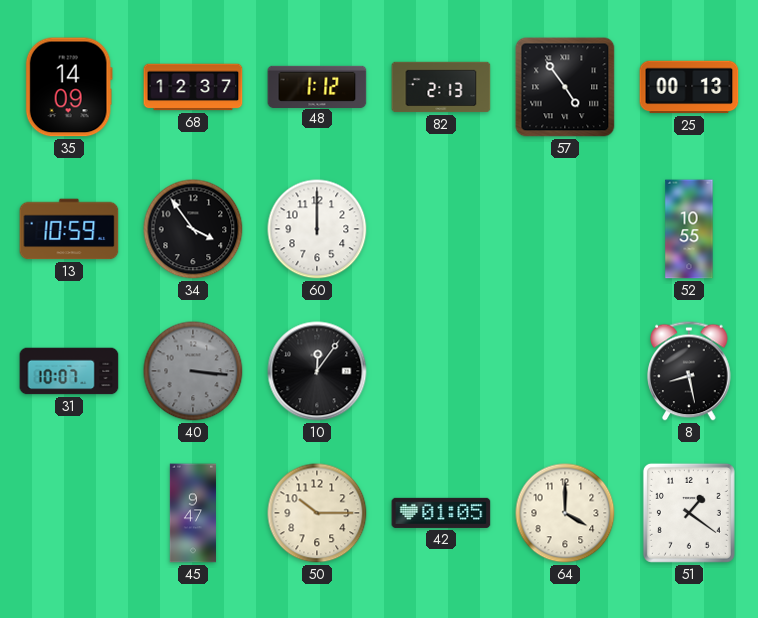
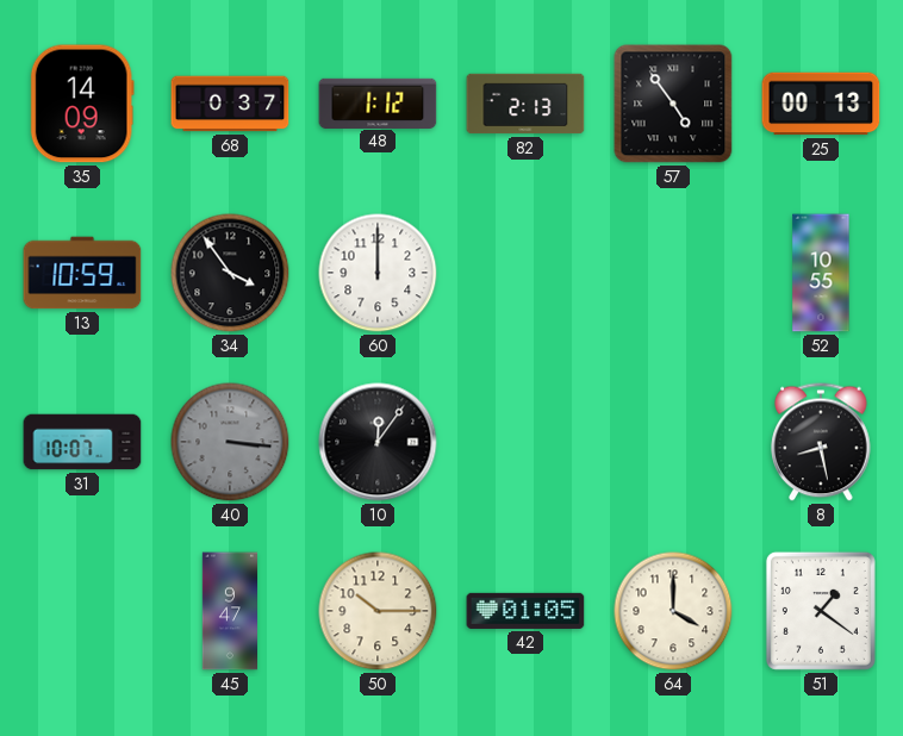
68: 12:37 -> 0:37 (230, 104)
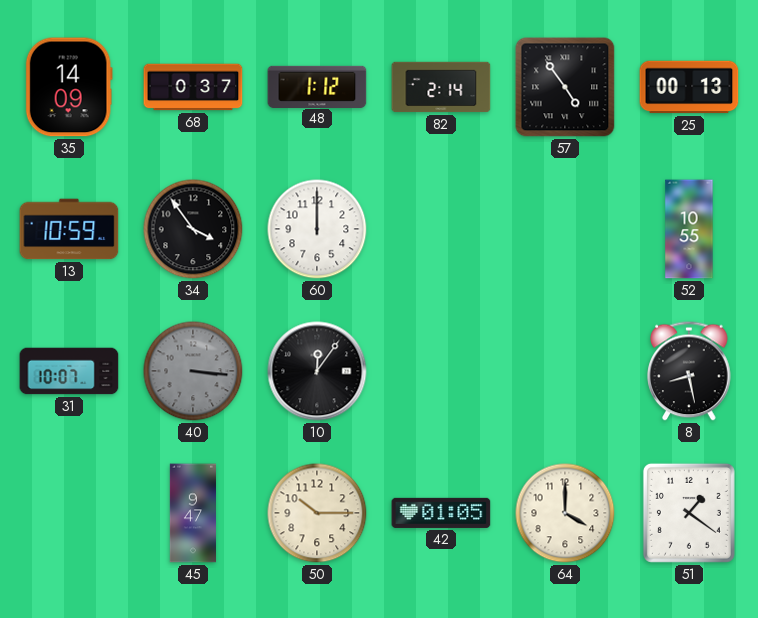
82: 2:13 -> 2:14 (441, 87)
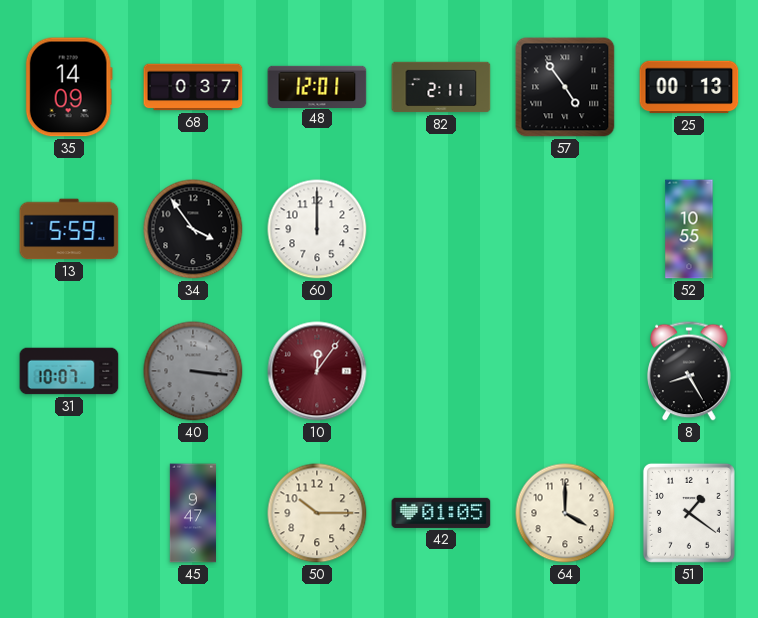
48: 1:12 -> 12:01 (317, 86)
82: 2:14 -> 2:11 (441, 87)
13: 10:59 -> 5:59 (69, 229)
10 dial: black -> burgundy (317, 371)
8: 8:28 -> 8:25 (689, 371)
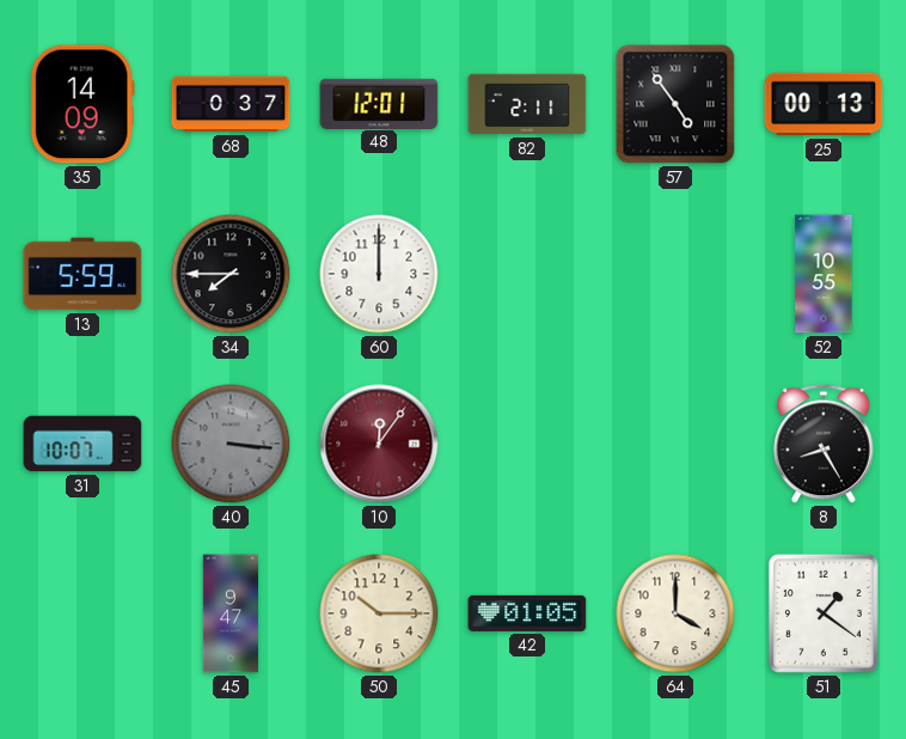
34: 3:54 -> 7:45 (231, 274)
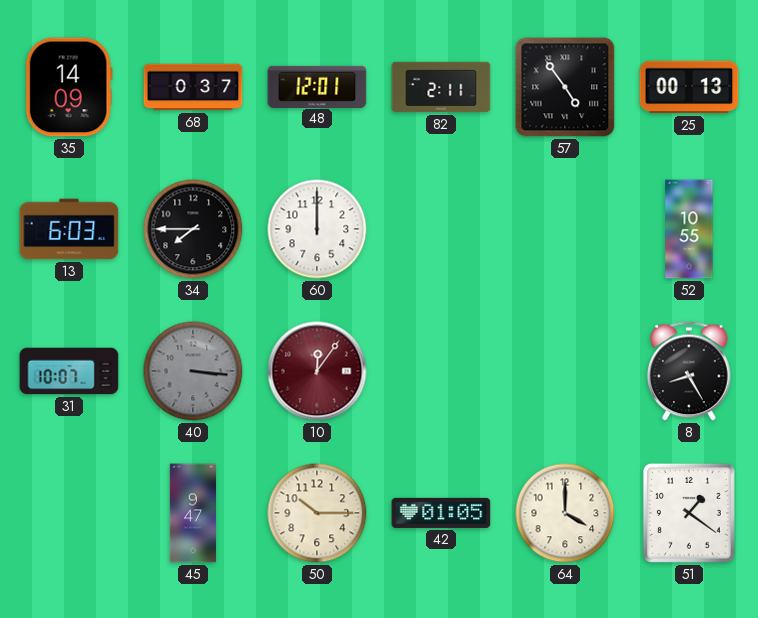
13: 5:59 -> 6:03 (69, 229)
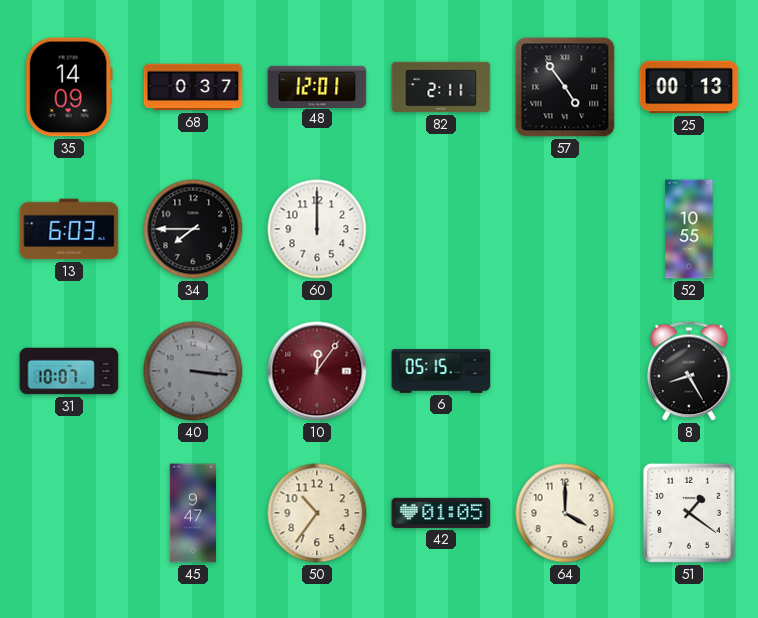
6: none -> 05:15 (441, 371)
50: 10:15 -> 10:36 (317, 513)
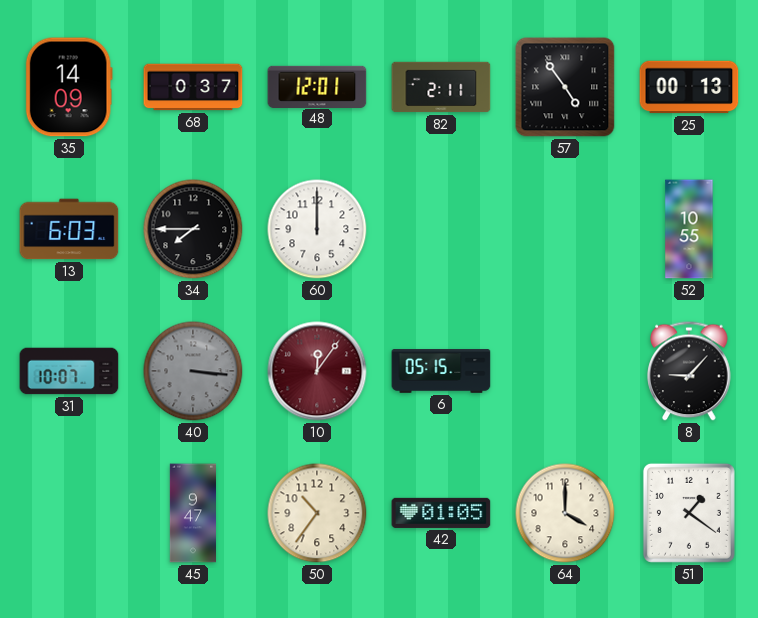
8: 8:25 -> 9:07 (689, 371)
